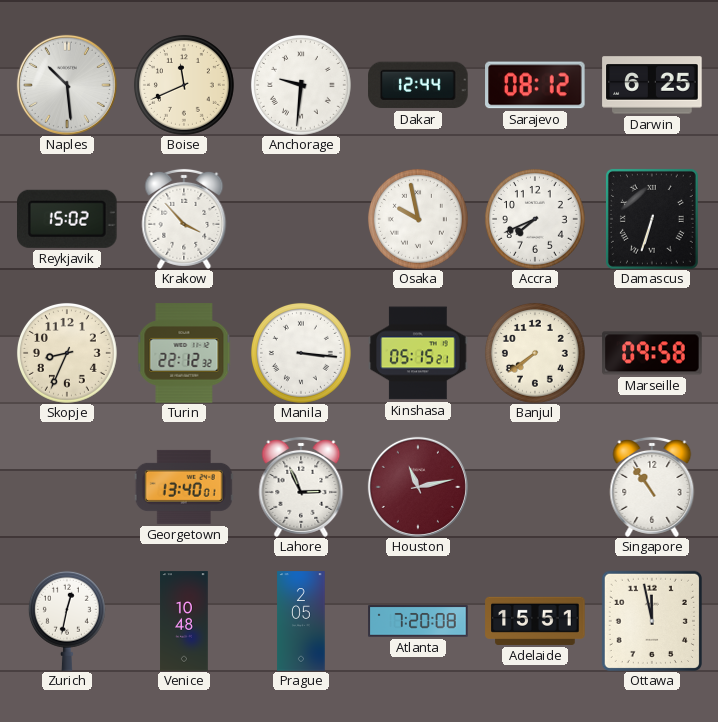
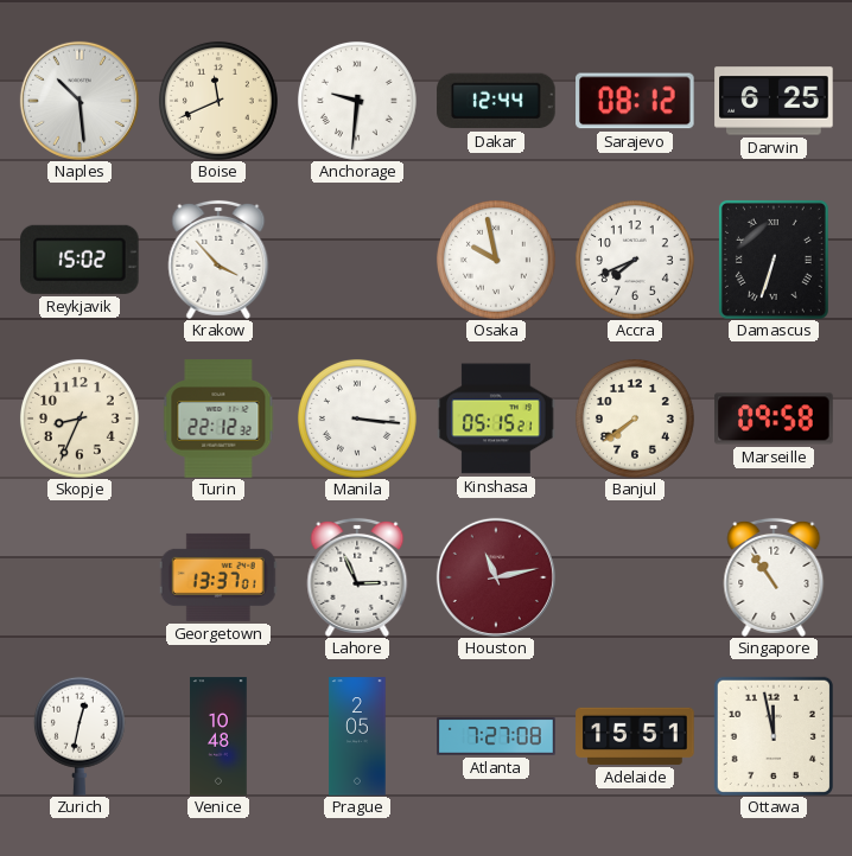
Georgetown: 13:40 -> 13:37 (218, 577)
Atlanta: 7:20 -> 7:27 (496, 736)
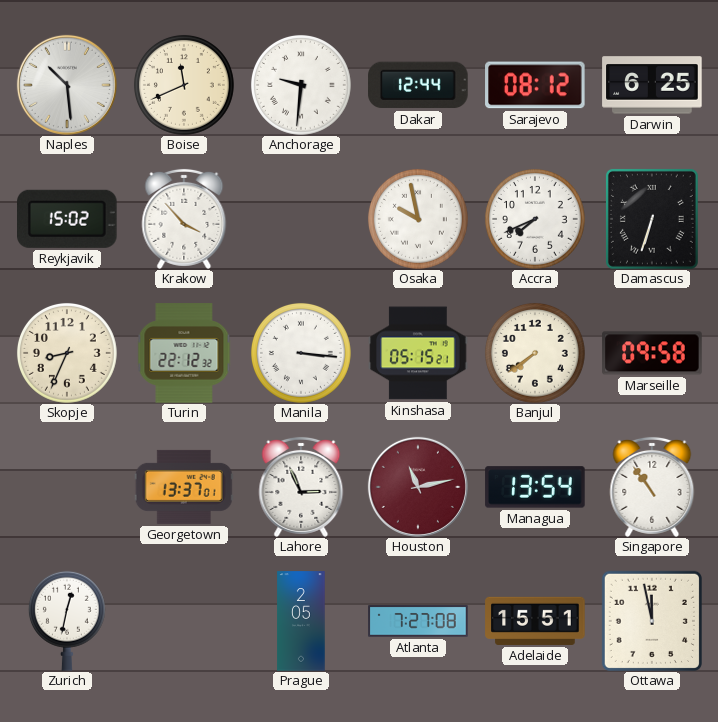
Managua: none -> 13:54 (535, 487)
Venice: 10:48 -> none (218, 736)
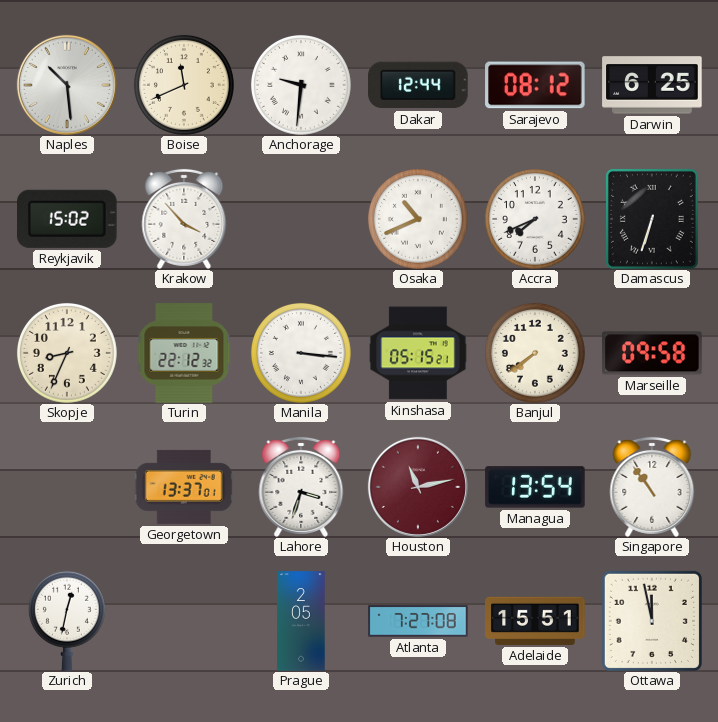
Osaka: 9:58 -> 10:41 (418, 219)
Lahore: 2:56 -> 3:33 (301, 487)
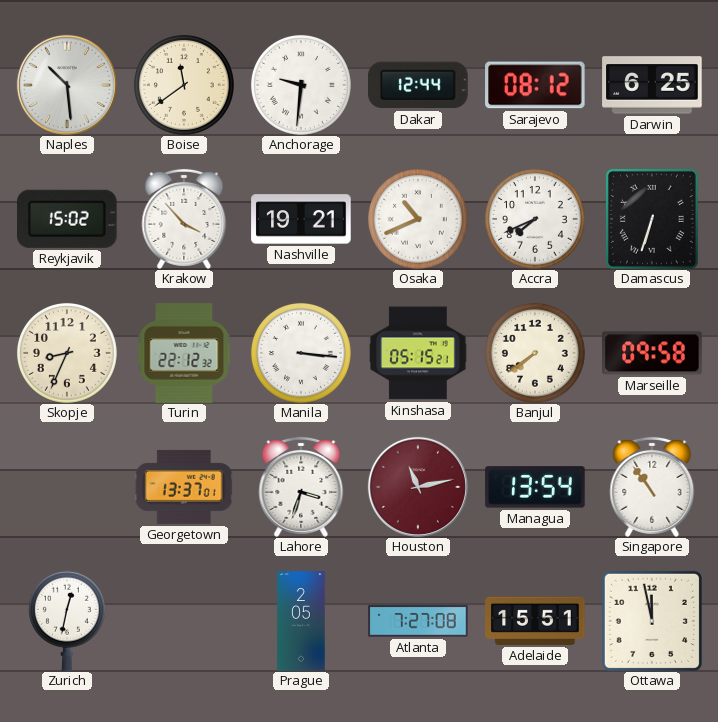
Boise: 11:41 -> 11:39 (184, 85)
Nashville: none -> 19:21 (301, 219)
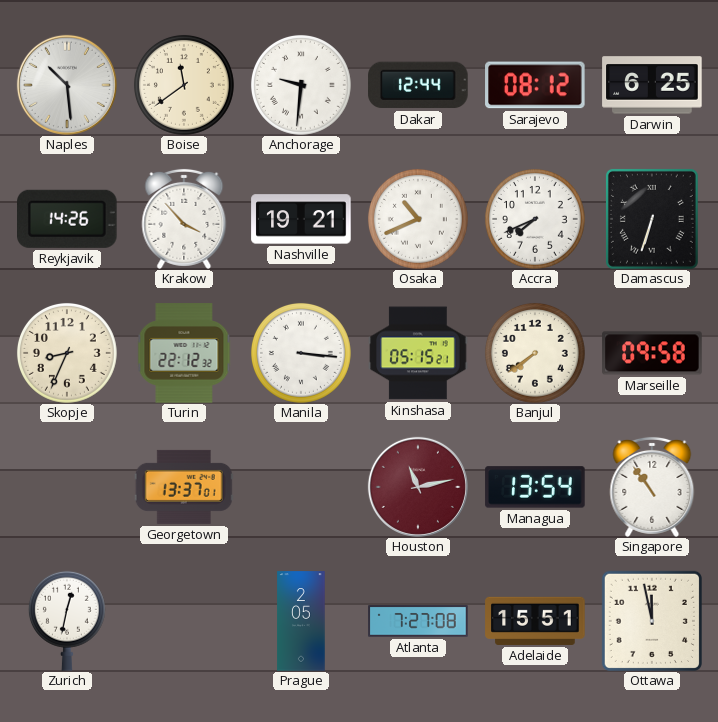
Reykjavik: 15:02 -> 14:26 (68, 219)
Lahore: 3:33 -> none (301, 487)
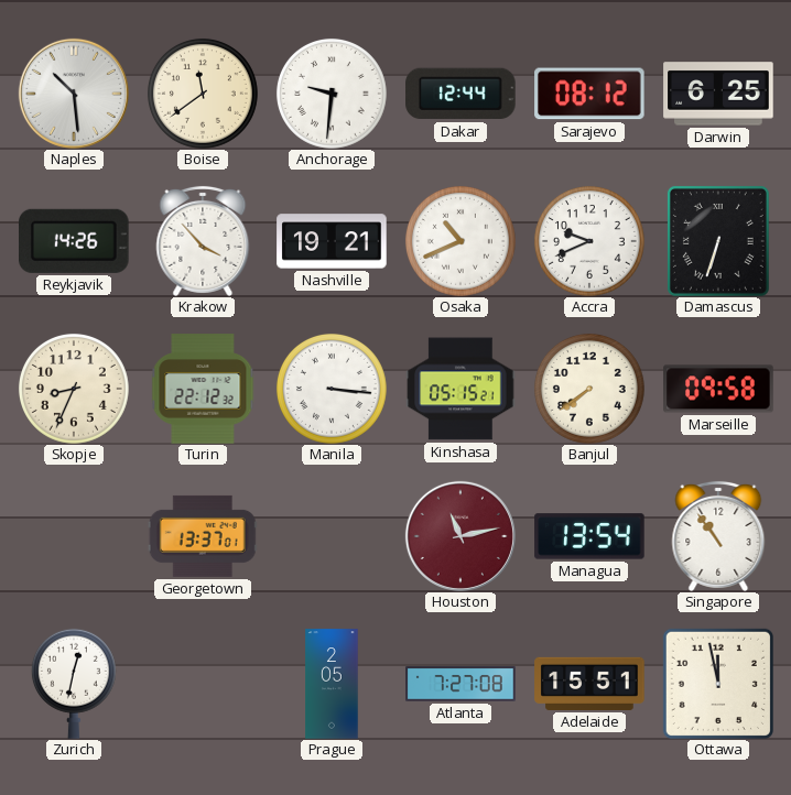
Accra: 7:41 -> 9:41 (589, 241)
